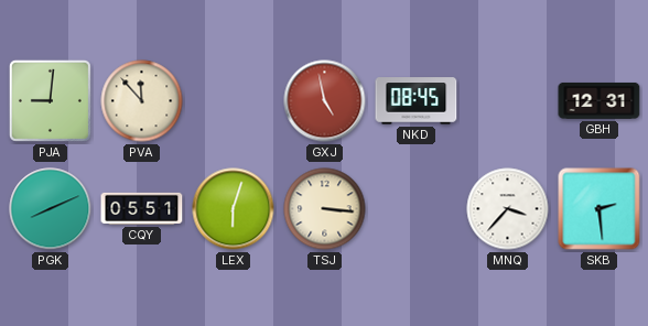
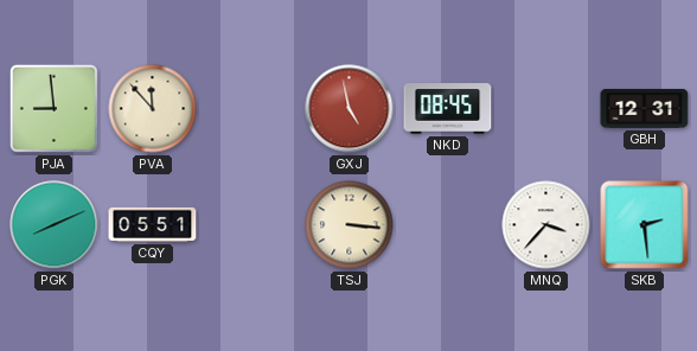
PJA: 9:01 -> 8:59 (53, 108)
LEX: 6:03 -> none (234, 209)
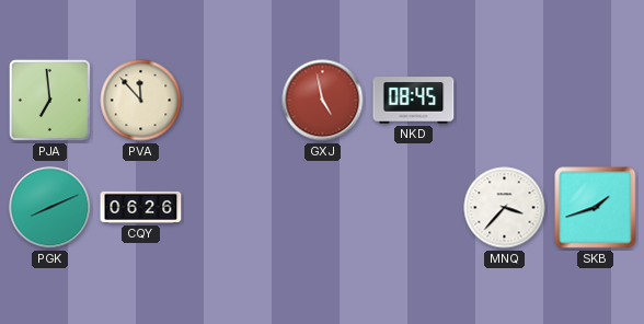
PJA: 8:59 -> 6:59 (49, 100)
GBH: 12:31 -> none (645, 109)
CQY: 05:51 -> 06:26 (141, 207)
TSJ: 3:16 -> none (350, 225)
SKB: 2:29 -> 1:42 (596, 208)
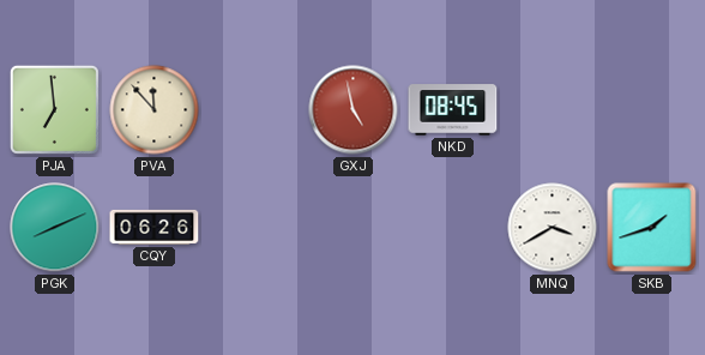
MNQ: 3:37 -> 3:40 (553, 228)
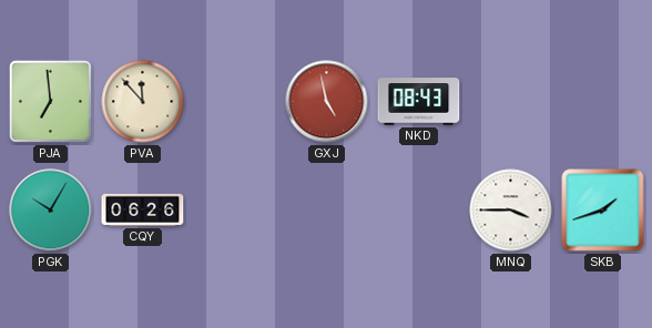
NKD: 08:45 -> 08:43 (419, 102)
PGK: 8:11 -> 10:05 (51, 211)
MNQ: 3:40 -> 3:45 (511, 211)
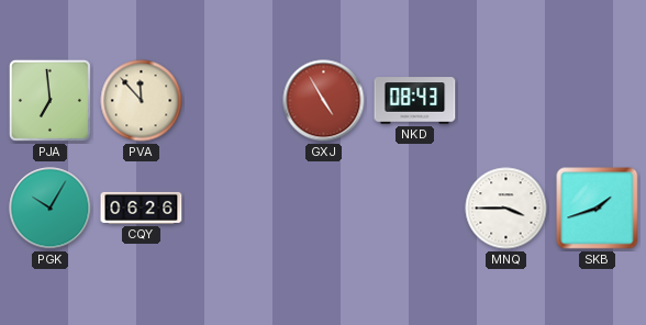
GXJ: 4:58 -> 4:55 (324, 101)
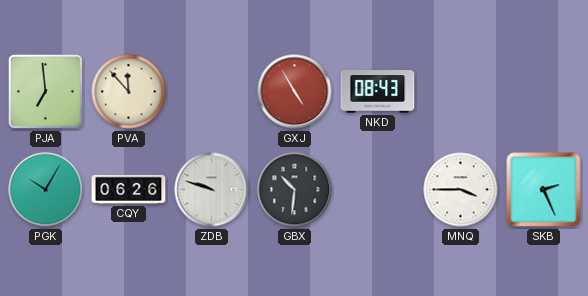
ZDB: none -> 9:48 (212, 190)
GBX: none -> 10:31 (295, 190)
SKB: 1:42 -> 2:26 (544, 190)
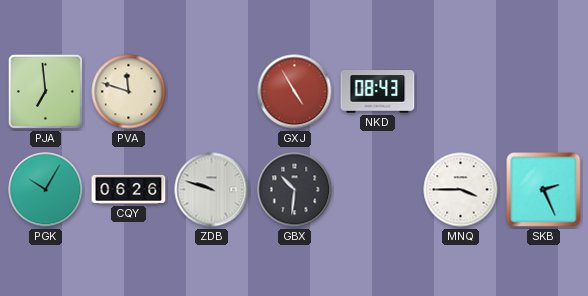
PVA: 11:53 -> 11:48 (129, 92)
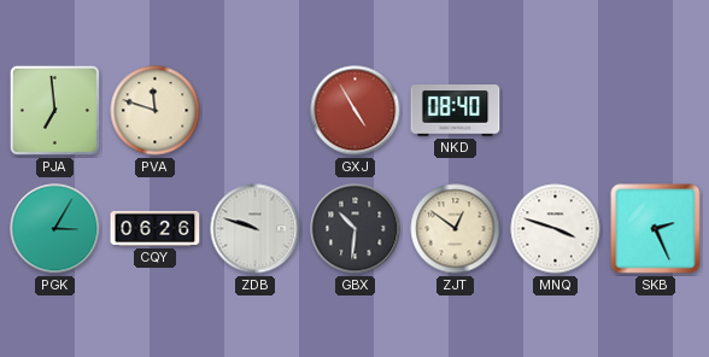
NKD: 08:43 -> 08:40 (456, 111)
PGK: 10:05 -> 3:05 (55, 229)
ZJT: none -> 12:51 (456, 229)
MNQ: 3:45 -> 3:48 (556, 229)
